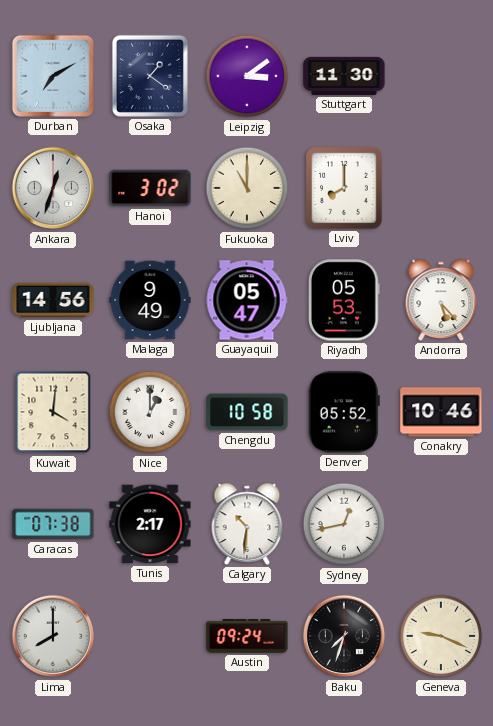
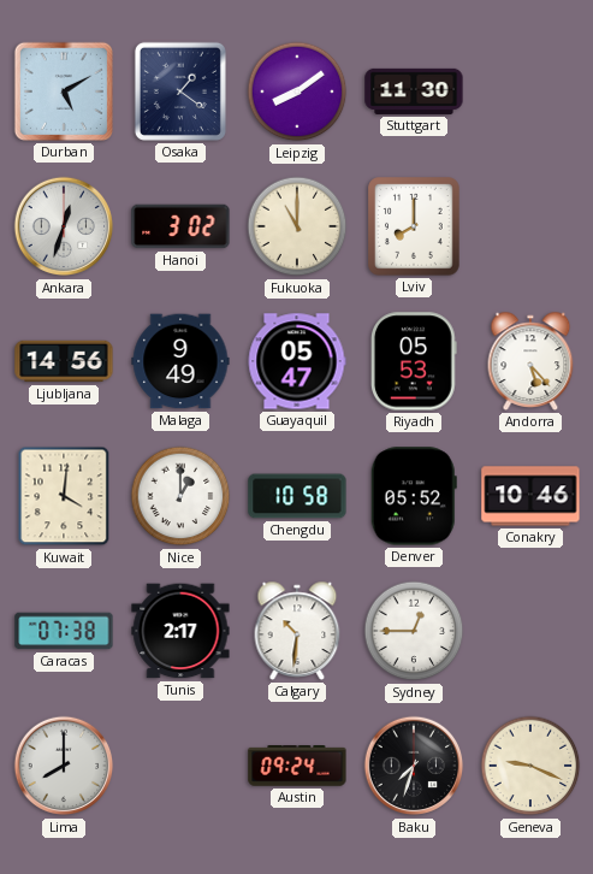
Durban: 7:10 -> 5:10 (64, 91)
Leipzig: 3:09 -> 8:09 (297, 91)
Sydney: 12:43 -> 12:45 (414, 631)
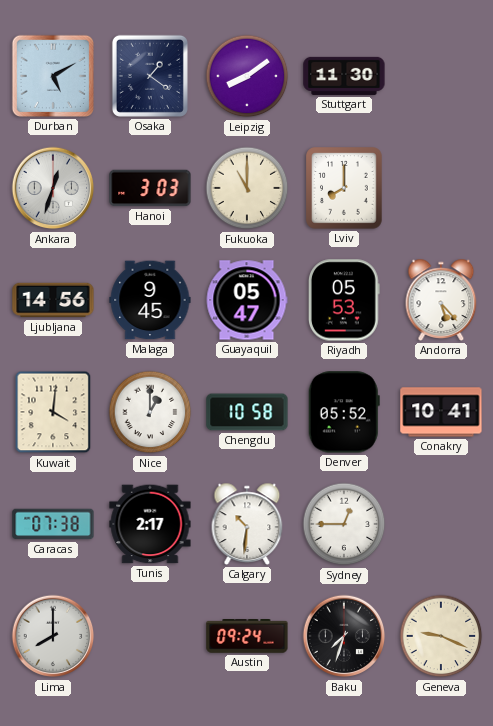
Hanoi: 3:02 -> 3:03 (150, 188)
Malaga: 9:49 -> 9:45 (150, 300)
Conakry: 10:46 -> 10:41 (441, 412)
